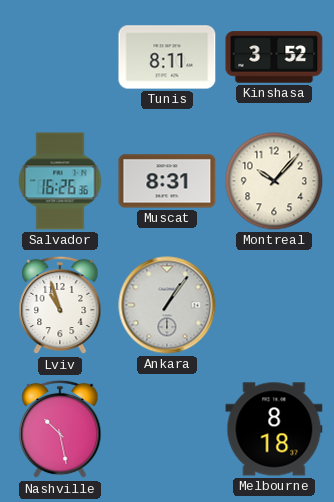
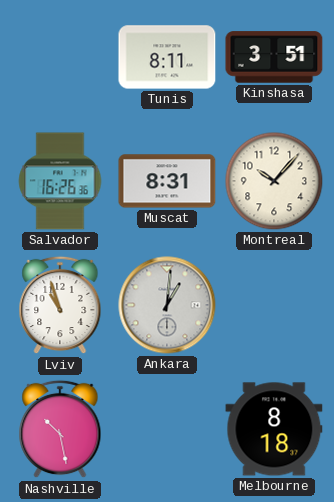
Kinshasa: 3:52 -> 3:51 (274, 57)
Ankara: 1:06 -> 1:01 (167, 305)
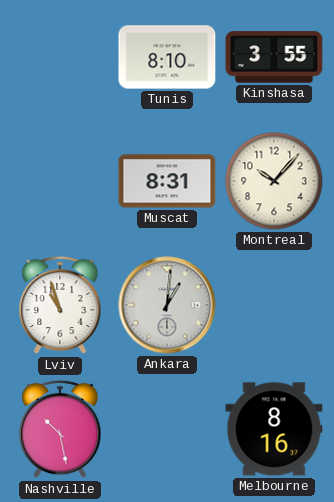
Tunis: 8:11 -> 8:10 (167, 57)
Kinshasa: 3:51 -> 3:55 (274, 57)
Salvador: 16:26 -> none (60, 181)
Melbourne: 8:18 -> 8:16 (274, 429)
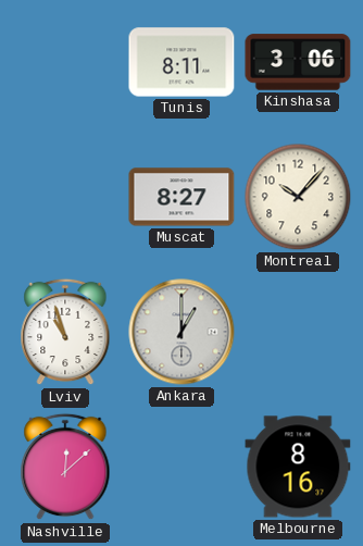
Tunis: 8:10 -> 8:11 (181, 62)
Kinshasa: 3:55 -> 3:06 (298, 62)
Muscat: 8:31 -> 8:27 (181, 197)
Ankara: 1:01 -> 1:00 (181, 332)
Nashville: 10:28 -> 12:08 (65, 467)
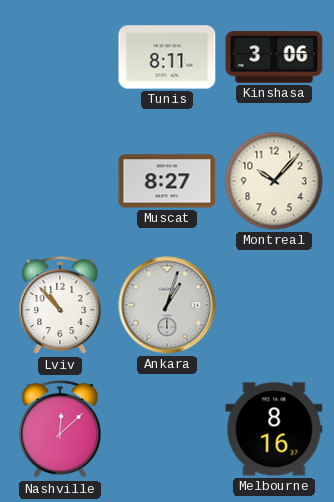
Lviv: 10:57 -> 10:53 (60, 305)
Ankara: 1:00 -> 1:03 (167, 305)
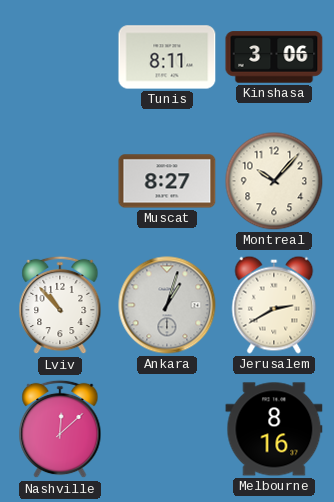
Jerusalem: none -> 2:40 (274, 305)
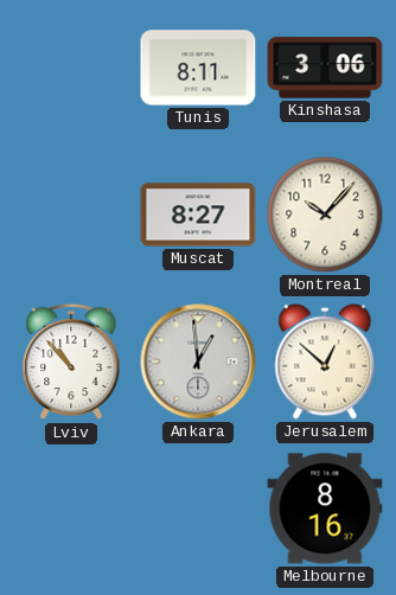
Ankara: 1:03 -> 12:59 (198, 362)
Jerusalem: 2:40 -> 12:52 (325, 362)
Nashville: 12:08 -> none (60, 429)
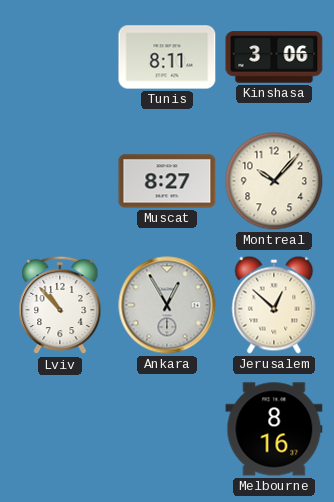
Ankara: 12:59 -> 12:55 (167, 305)
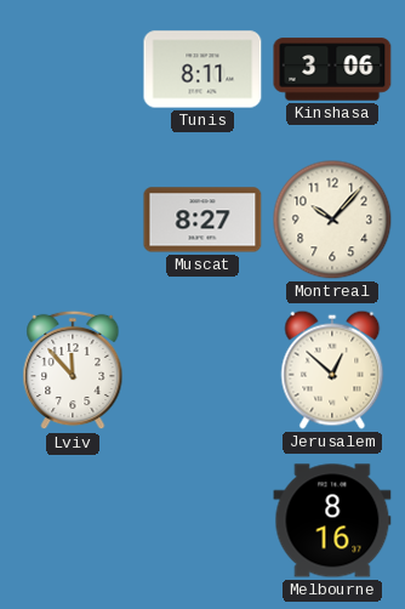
Lviv: 10:53 -> 11:53 (73, 370)
Ankara: 12:55 -> none (167, 305)
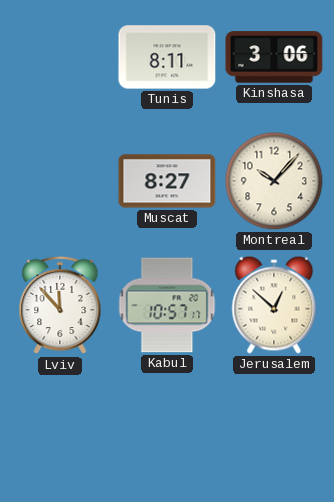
Kabul: none -> 10:57 (167, 305)
Melbourne: 8:16 -> none (332, 520)
